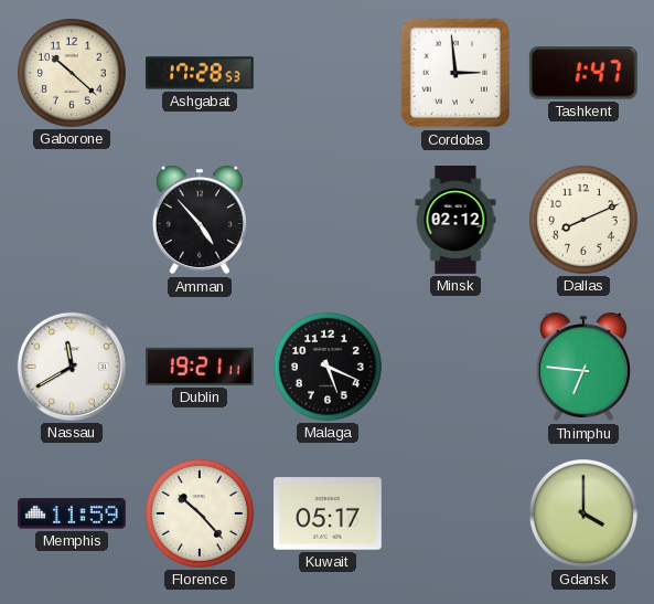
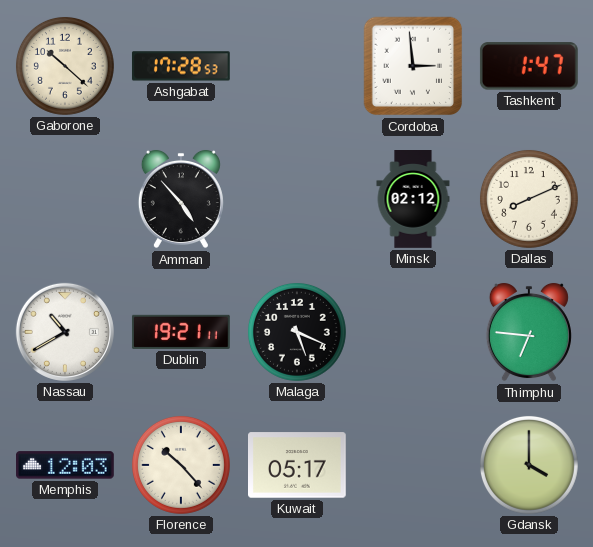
Nassau: 11:40 -> 10:40 (65, 332)
Memphis: 11:59 -> 12:03 (66, 465)
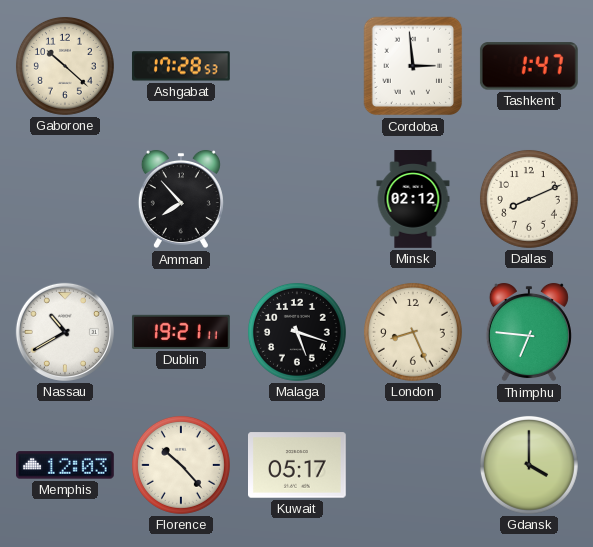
Amman: 4:53 -> 7:53 (181, 199)
Malaga: 5:19 -> 5:18 (297, 332)
London: none -> 8:26 (413, 332)
